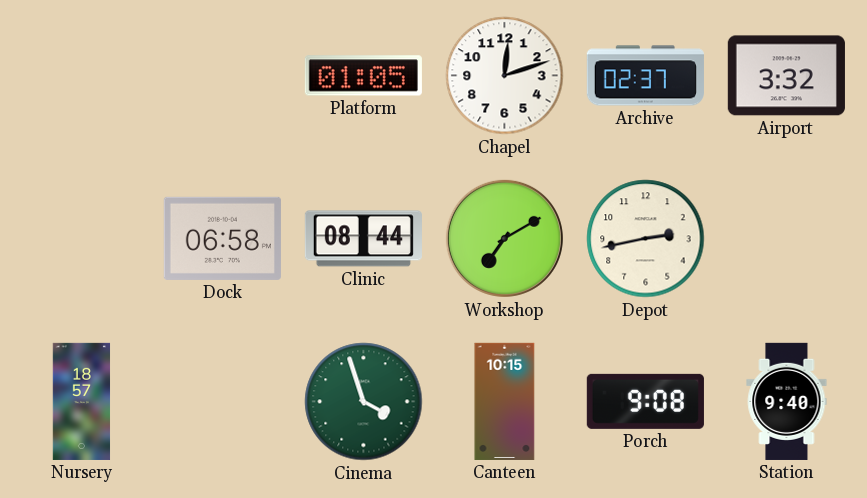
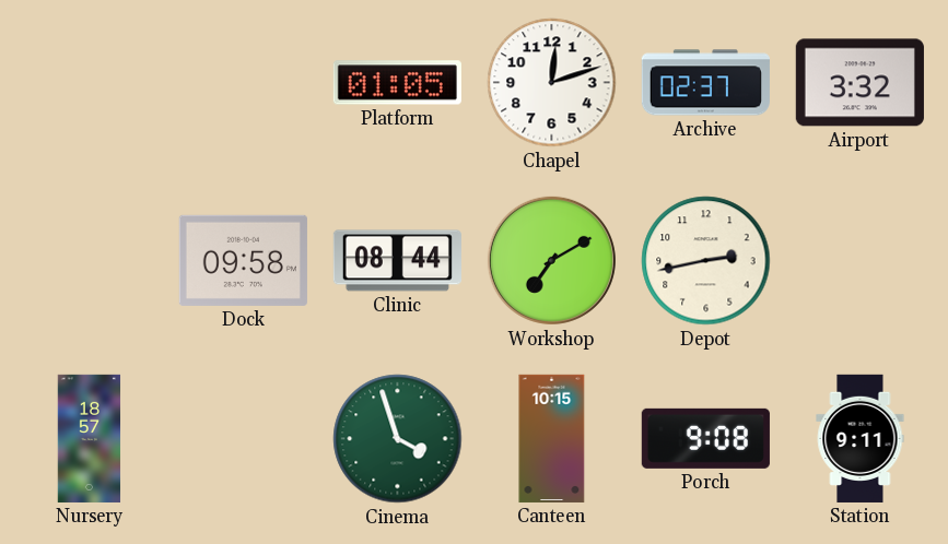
Dock: 06:58 -> 09:58 (243, 260)
Station: 9:40 -> 9:11 (861, 438)
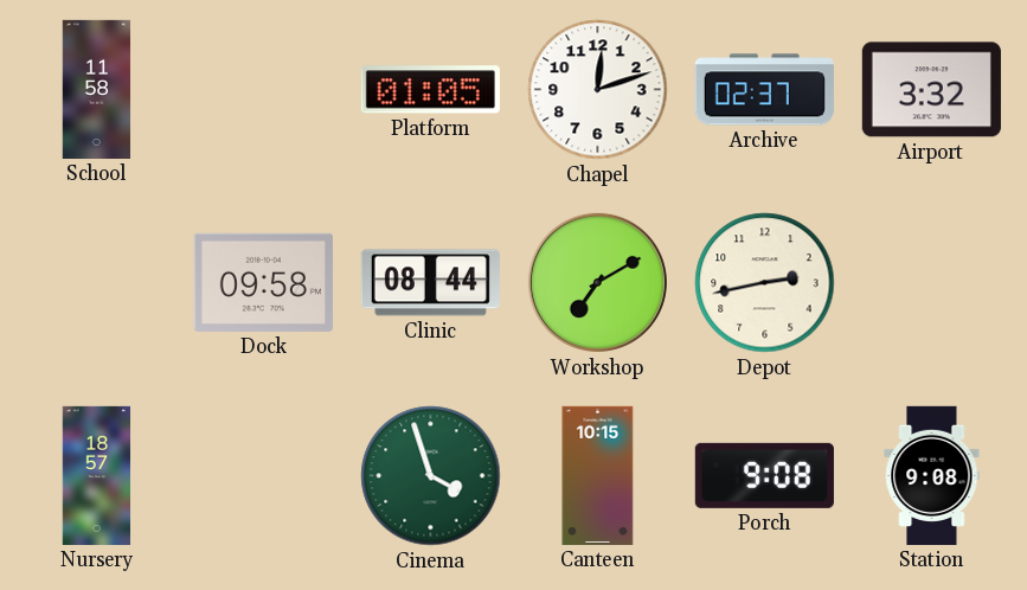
School: none -> 11:58 (97, 89)
Station: 9:11 -> 9:08 (932, 475)
